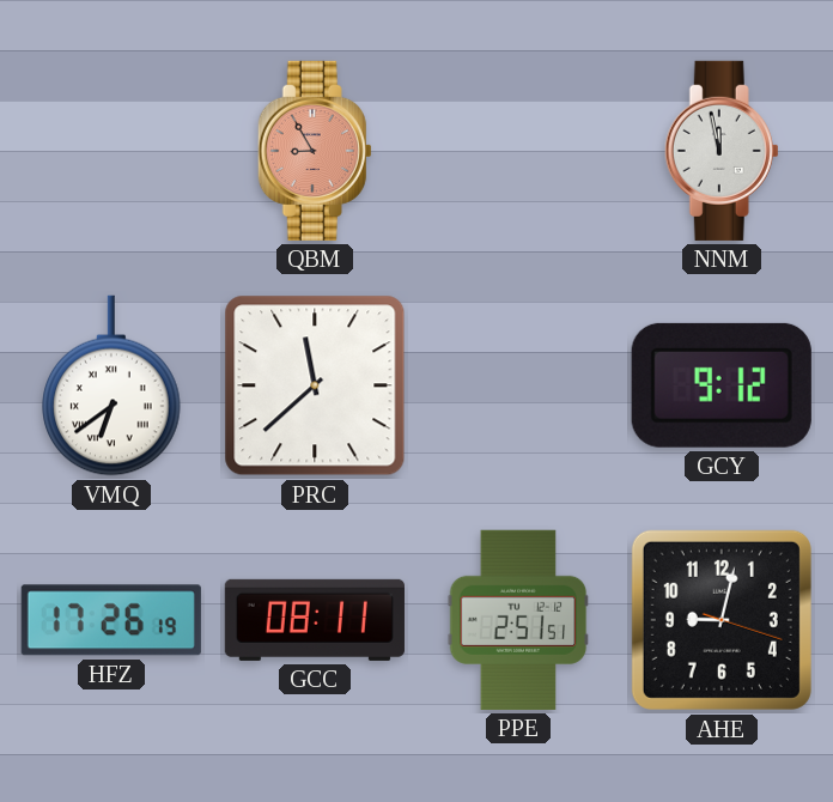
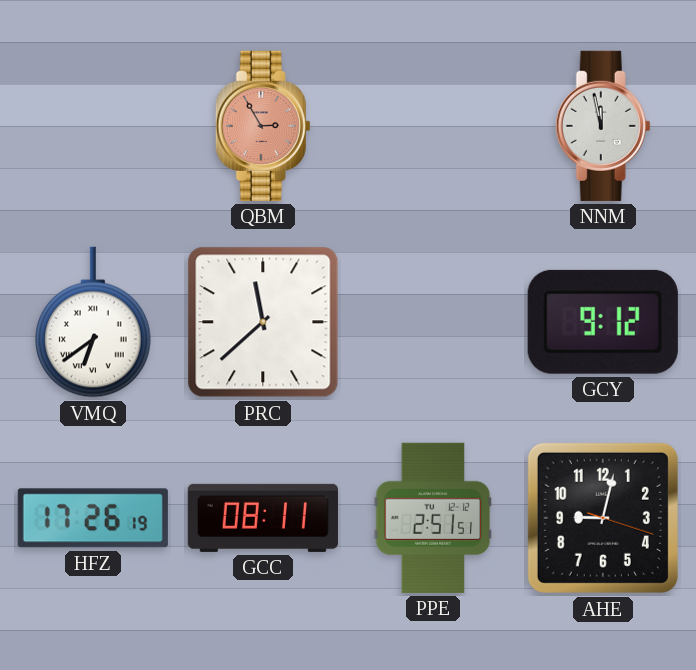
QBM: 8:55 -> 2:55 (263, 126)
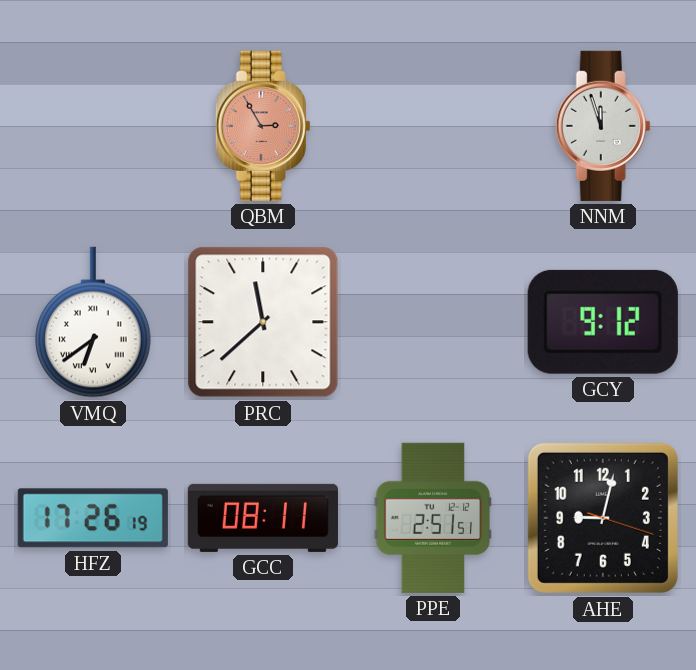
NNM: 11:58 -> 11:57 (603, 126)
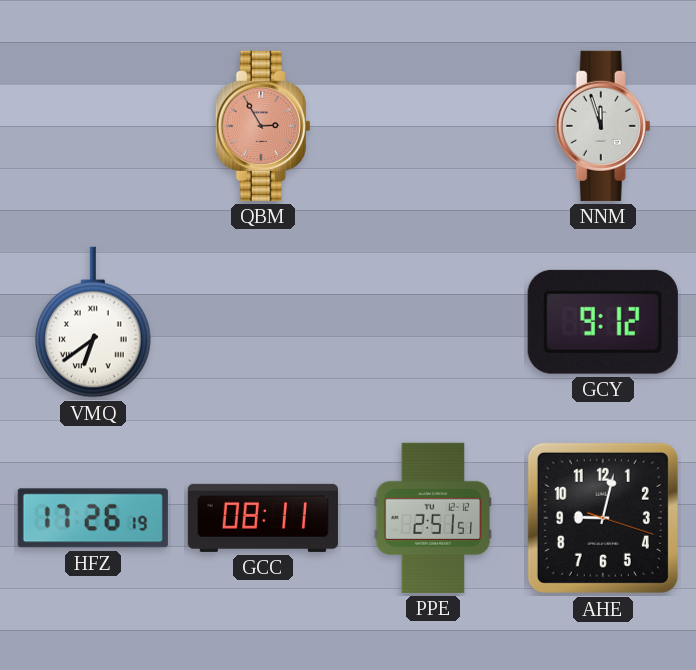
PRC: 11:38 -> none (263, 322)
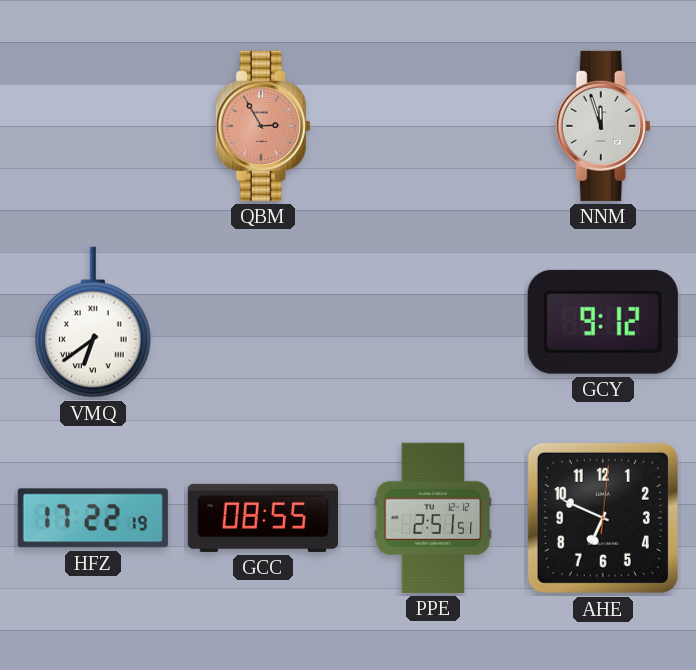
HFZ: 17:26 -> 17:22 (93, 518)
GCC: 08:11 -> 08:55 (263, 518)
AHE: 9:02 -> 6:49 (603, 518)
